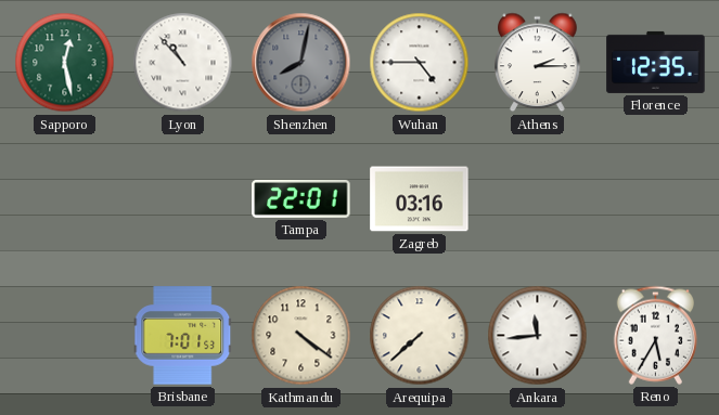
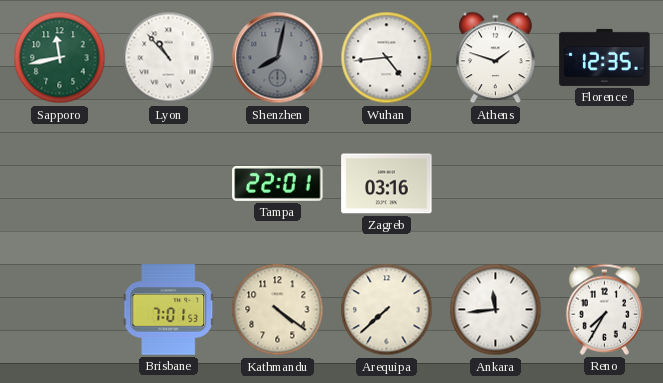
Sapporo: 12:28 -> 11:43 (60, 58)
Wuhan: 4:45 -> 4:44 (387, 58)
Athens: 2:15 -> 1:48 (496, 58)
Reno: 5:35 -> 7:35 (604, 309)
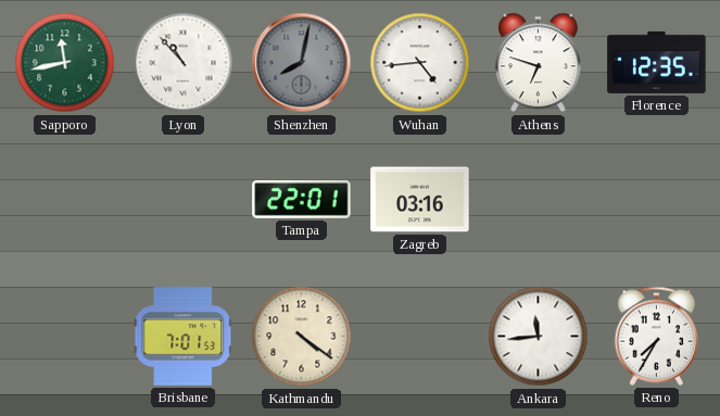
Athens: 1:48 -> 6:48 (539, 63)
Arequipa: 7:38 -> none (387, 310)
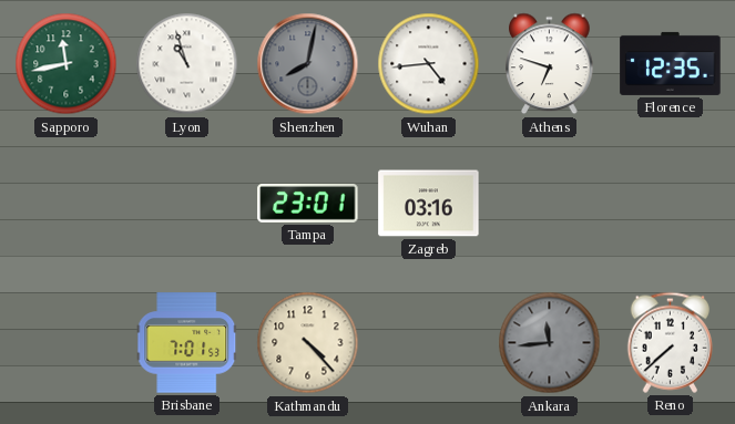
Lyon: 10:53 -> 10:57 (187, 64)
Tampa: 22:01 -> 23:01 (308, 203)
Kathmandu: 4:21 -> 4:23 (308, 343)
Ankara dial: white -> grey (550, 343)
Reno: 7:35 -> 7:38 (670, 342)
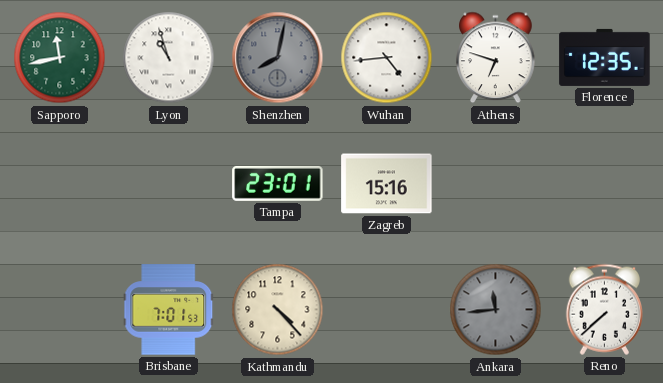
Zagreb: 03:16 -> 15:16 (387, 184)
